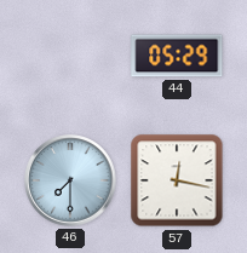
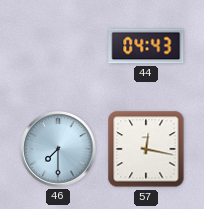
44: 05:29 -> 04:43 (146, 46)
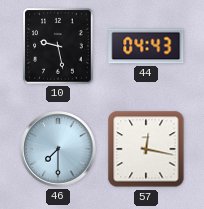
10: none -> 9:28 (58, 46)
